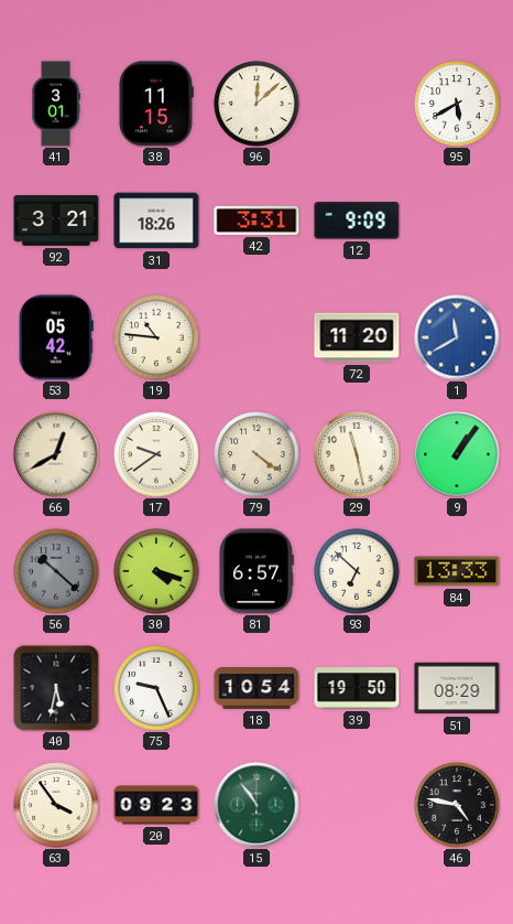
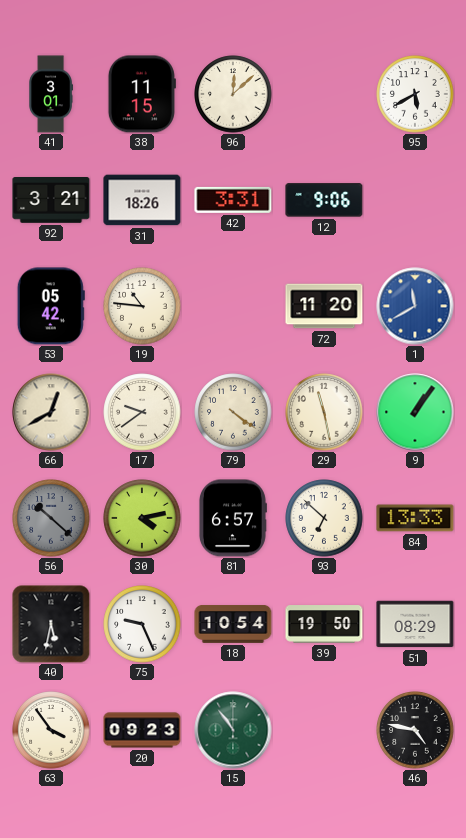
12: 9:09 -> 9:06 (324, 200)
30: 4:18 -> 4:13 (142, 518)
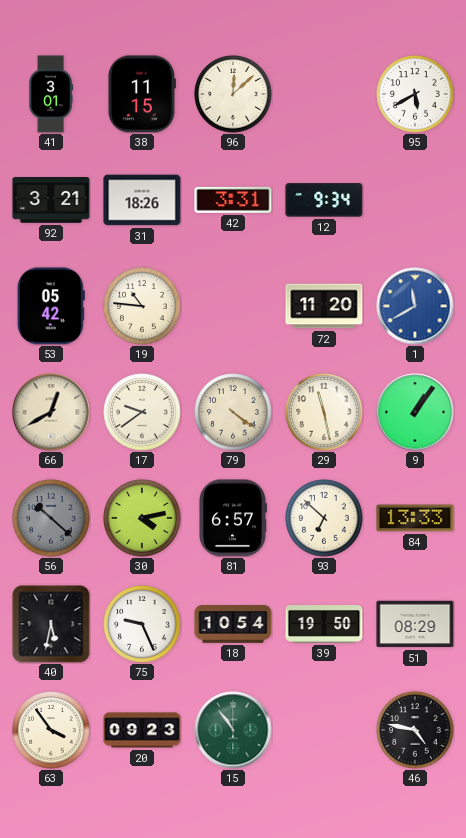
12: 9:06 -> 9:34 (324, 200)
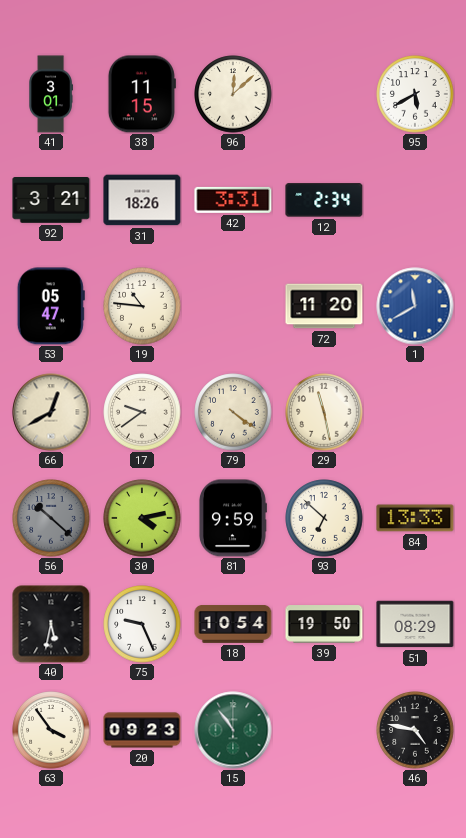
12: 9:34 -> 2:34 (324, 200)
53: 05:42 -> 05:47 (51, 306)
9: 1:06 -> none (415, 412)
81: 6:57 -> 9:59 (233, 518)
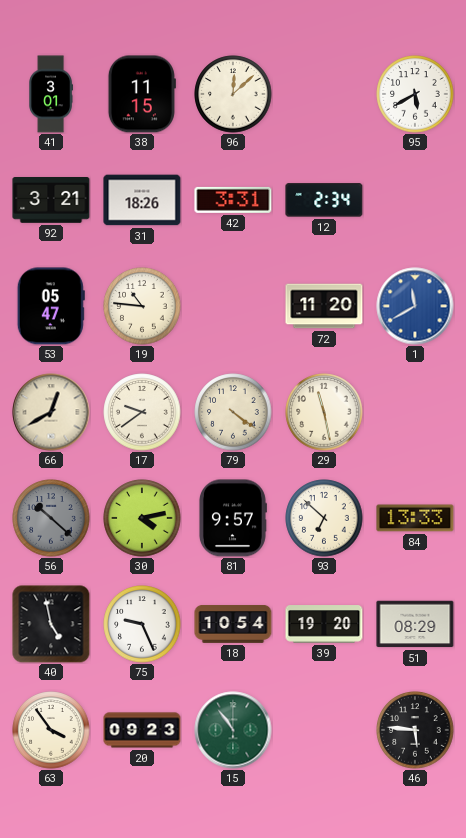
81: 9:59 -> 9:57 (233, 518)
40: 5:32 -> 4:58 (51, 624)
39: 19:50 -> 19:20 (324, 624)
46: 4:47 -> 5:46 (415, 730)
